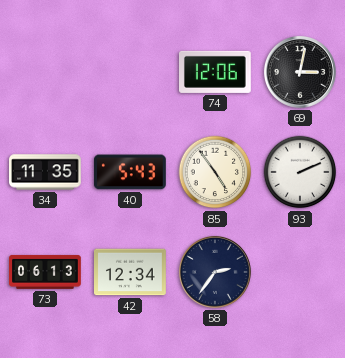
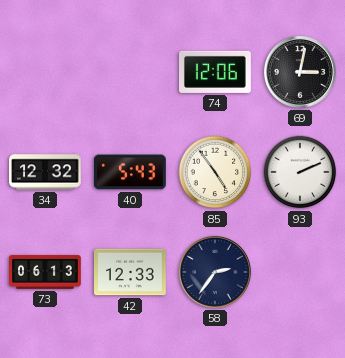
34: 11:35 -> 12:32 (45, 172)
42: 12:34 -> 12:33 (131, 272)
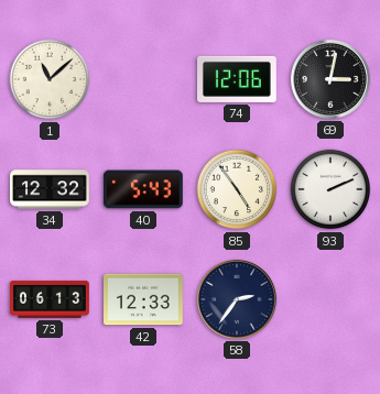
1: none -> 11:08 (50, 79)
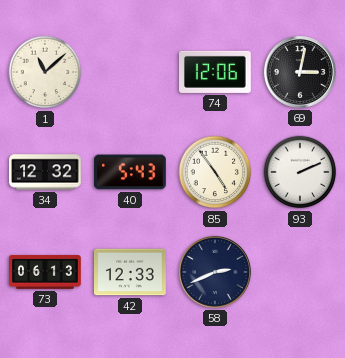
58: 2:36 -> 2:41 (215, 272)
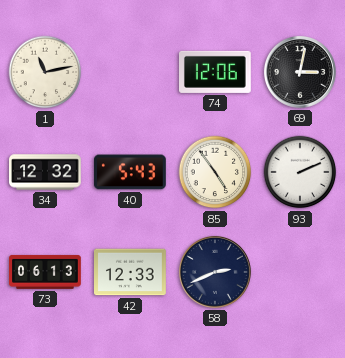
1: 11:08 -> 11:13 (45, 72)
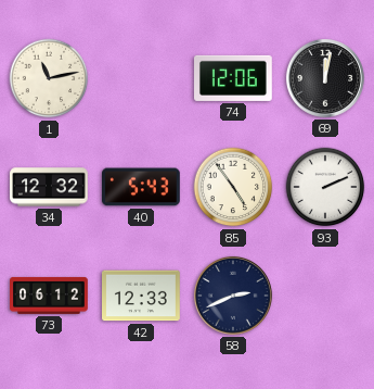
69: 3:02 -> 12:02 (325, 78)
73: 06:13 -> 06:12 (50, 296)
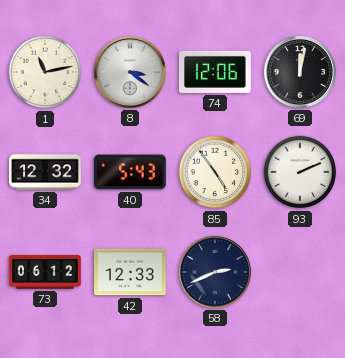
8: none -> 3:21 (130, 72)
